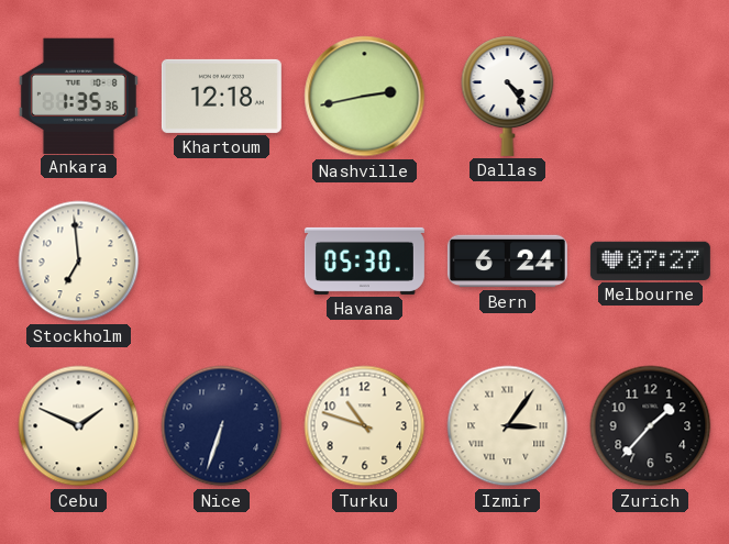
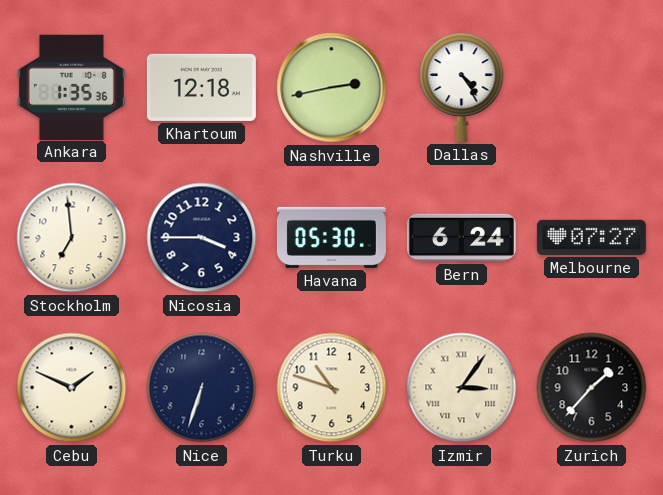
Nicosia: none -> 3:45 (202, 238)
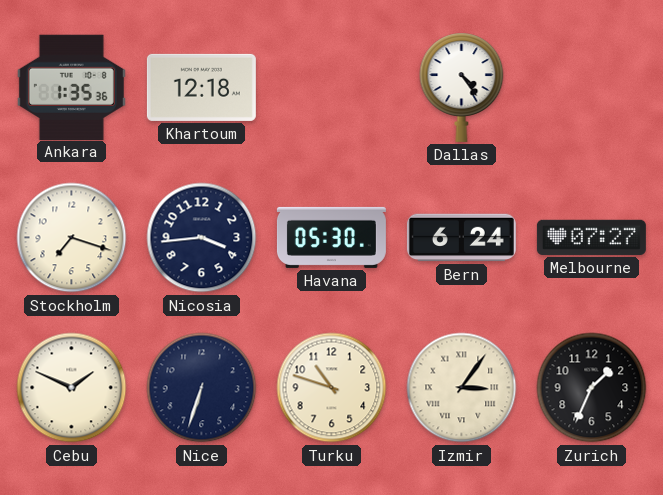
Nashville: 2:43 -> none (332, 88)
Stockholm: 6:59 -> 7:18 (72, 238)
Nicosia: 3:45 -> 3:44 (202, 238)
Zurich: 1:37 -> 1:34 (592, 388)
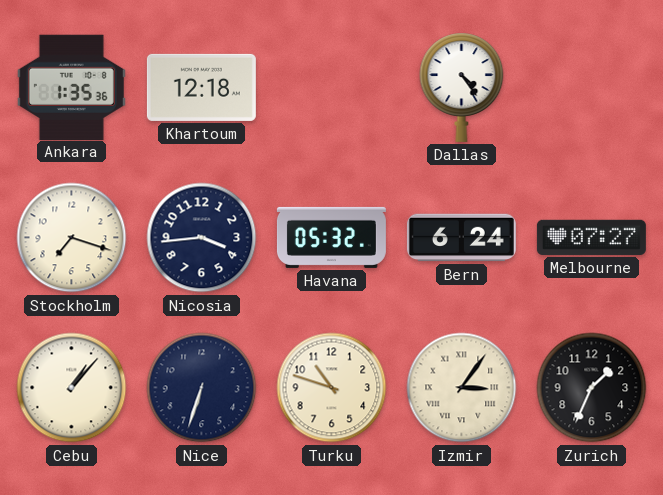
Havana: 05:30 -> 05:32 (331, 237)
Cebu: 1:49 -> 1:07 (72, 388)
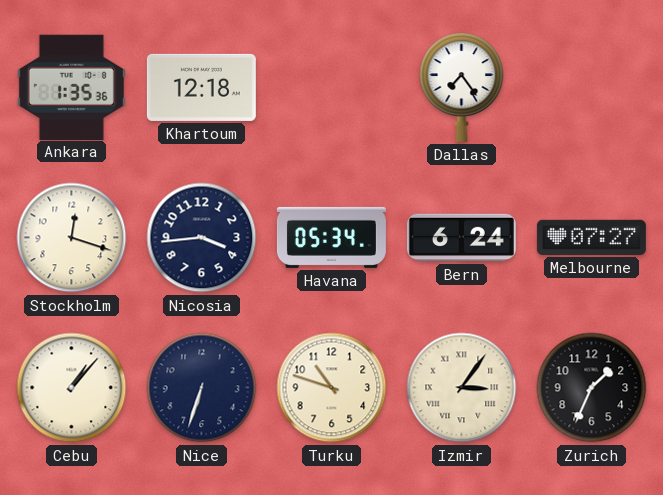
Dallas: 4:24 -> 7:24 (462, 87)
Stockholm: 7:18 -> 12:18 (72, 238)
Havana: 05:32 -> 05:34 (331, 237)
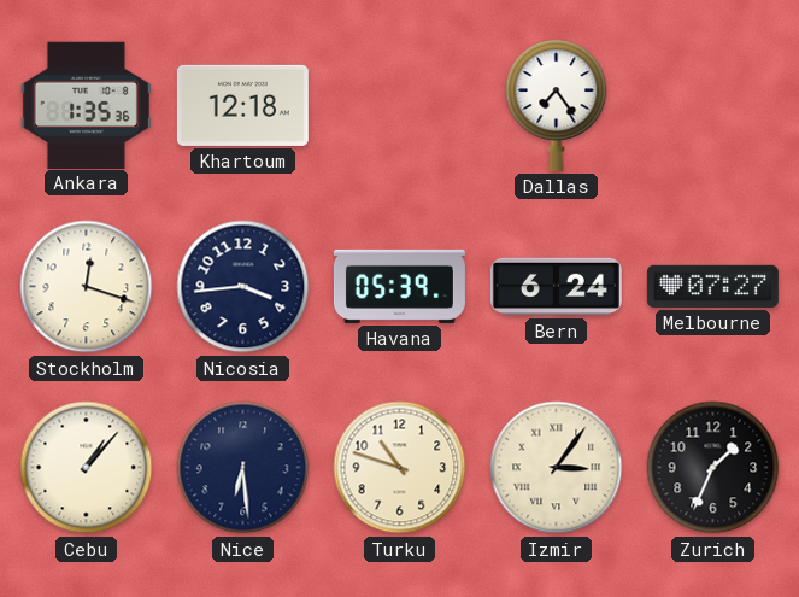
Havana: 05:34 -> 05:39 (399, 286)
Nice: 6:33 -> 6:29 (243, 468)
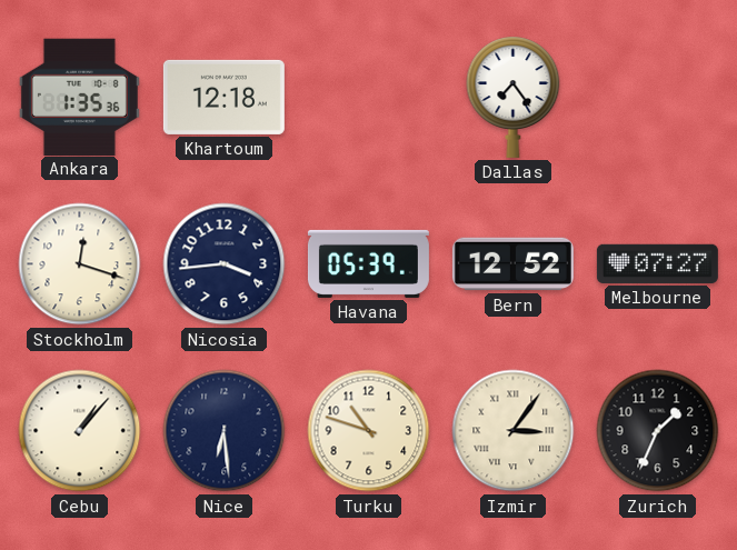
Bern: 6:24 -> 12:52 (512, 264)
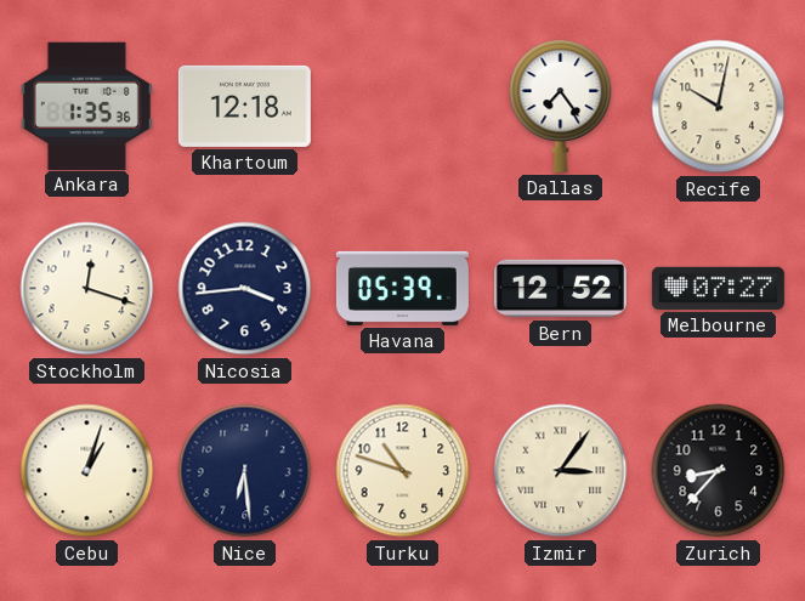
Recife: none -> 10:02 (719, 107)
Cebu: 1:07 -> 1:03 (87, 471)
Zurich: 1:34 -> 8:37 (719, 471)
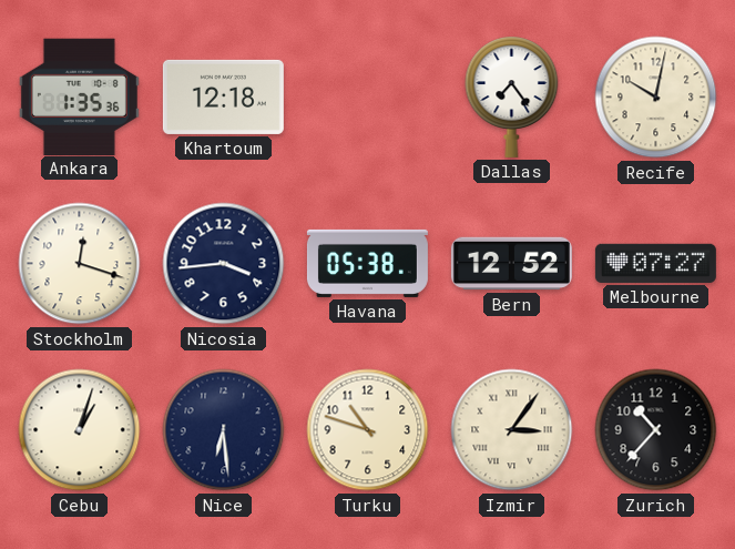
Havana: 05:39 -> 05:38 (367, 263)
Zurich: 8:37 -> 10:37 (656, 430)
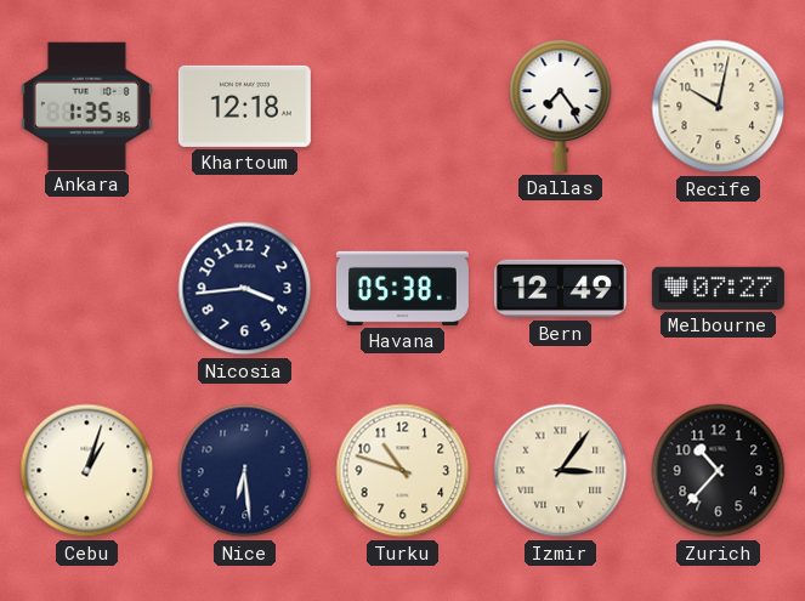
Stockholm: 12:18 -> none (80, 264)
Bern: 12:52 -> 12:49 (560, 289)
